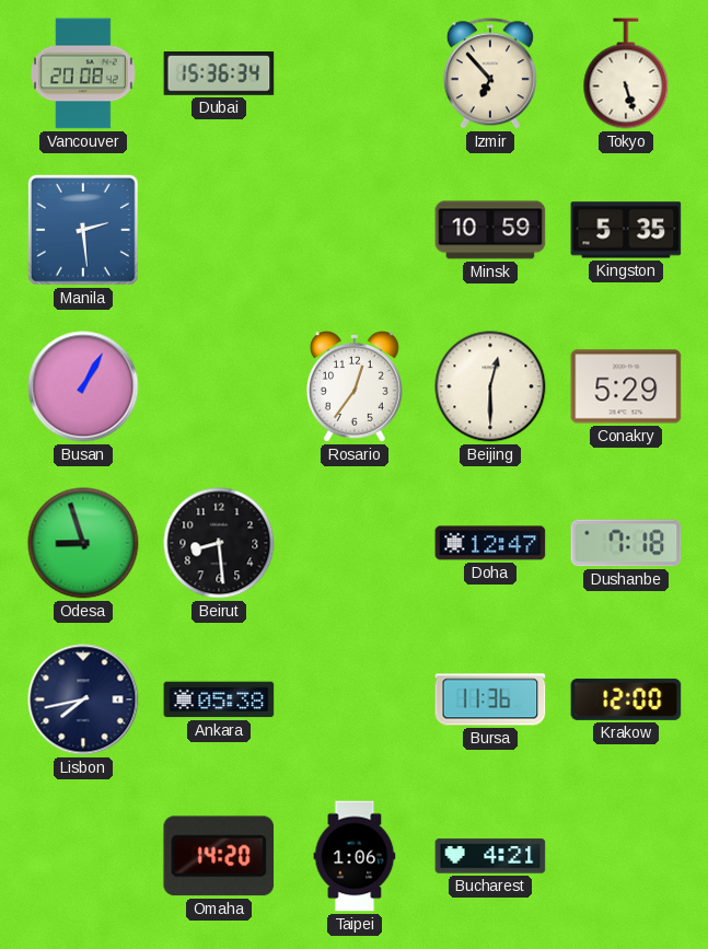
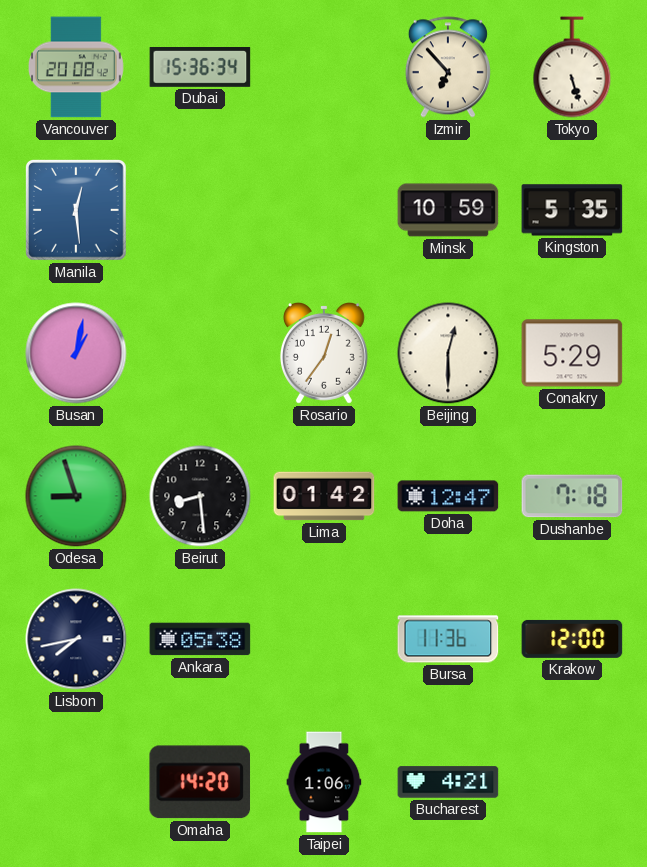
Manila: 2:29 -> 12:29 (77, 211)
Busan: 1:05 -> 1:02 (76, 353)
Lima: none -> 01:42 (324, 496)
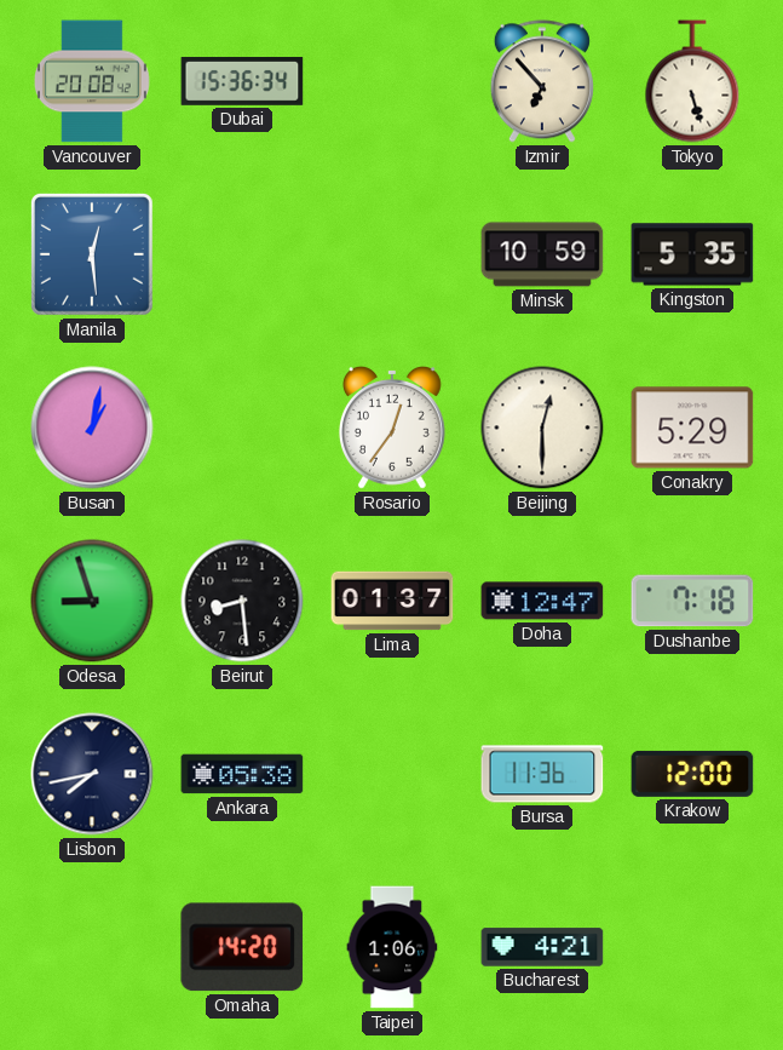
Lima: 01:42 -> 01:37 (392, 601)
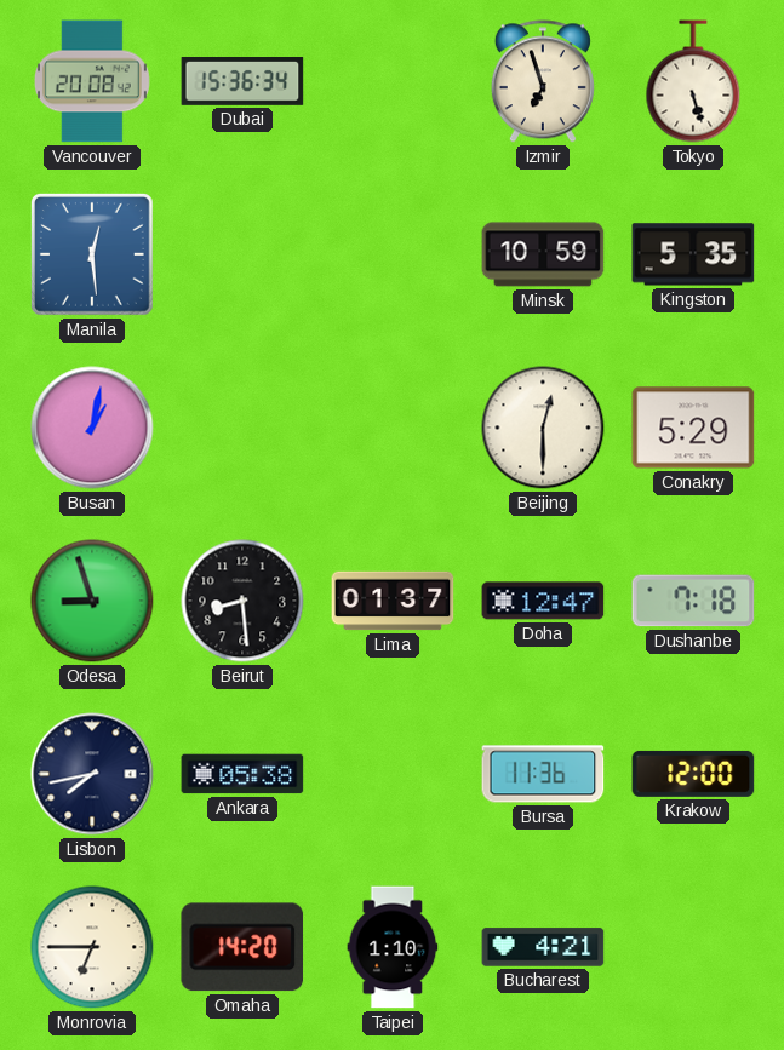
Izmir: 6:53 -> 6:57 (543, 81)
Rosario: 12:36 -> none (392, 429)
Monrovia: none -> 6:45 (92, 947)
Taipei: 1:06 -> 1:10 (393, 947)
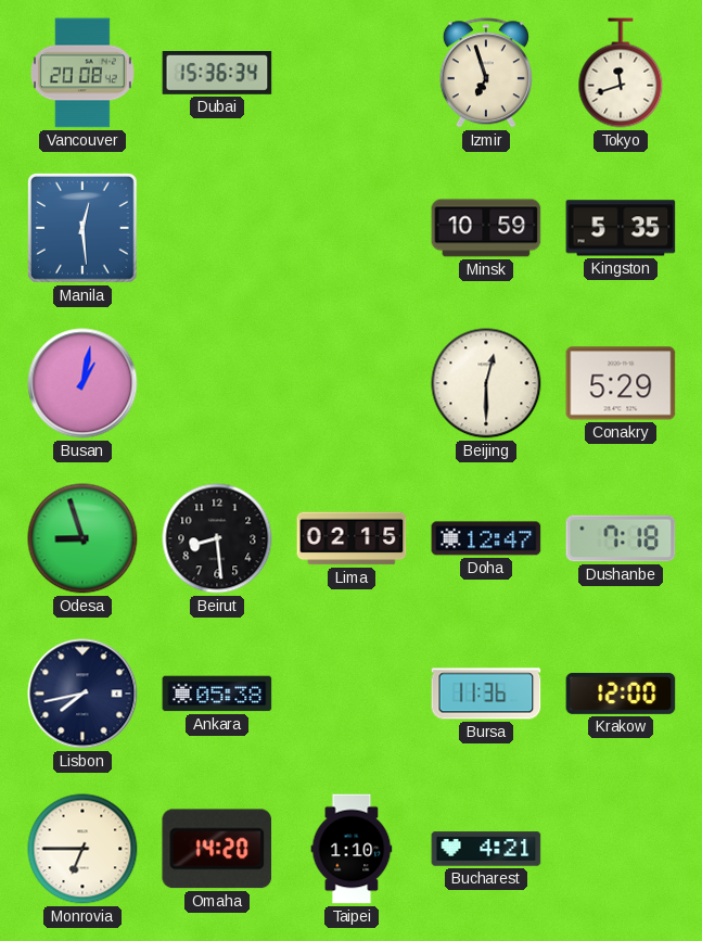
Tokyo: 5:27 -> 11:42 (621, 73)
Lima: 01:37 -> 02:15 (352, 538)
